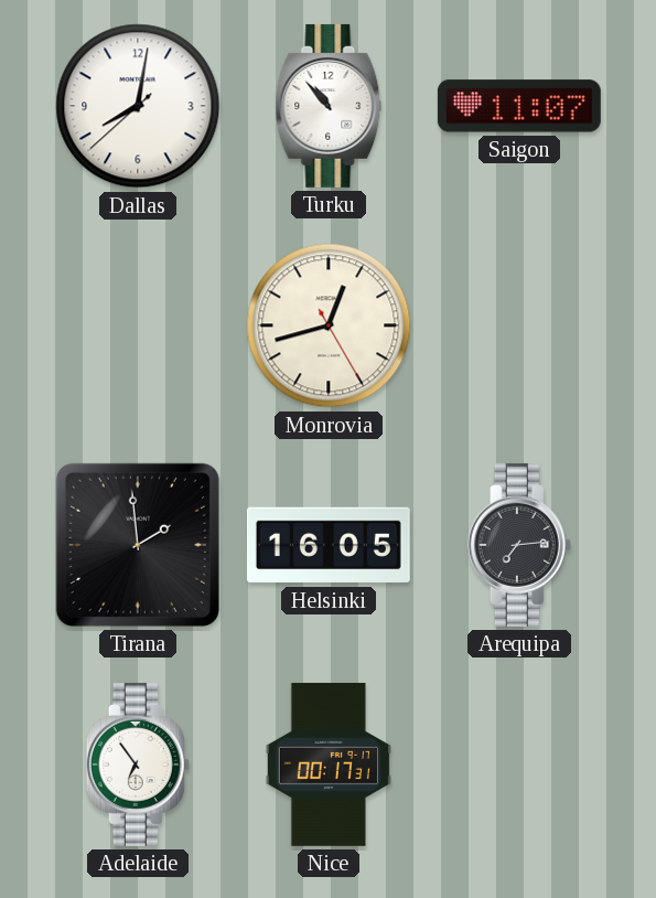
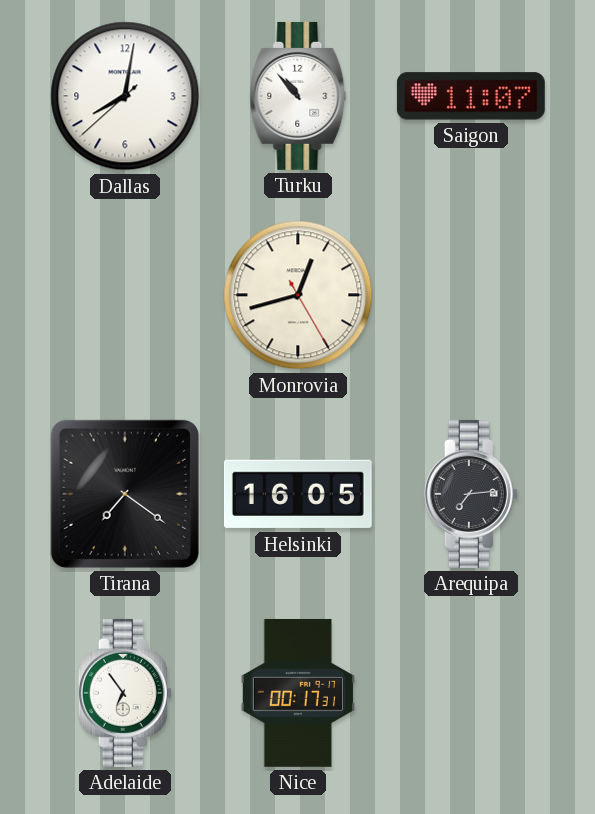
Tirana: 1:59 -> 7:21 (125, 494)
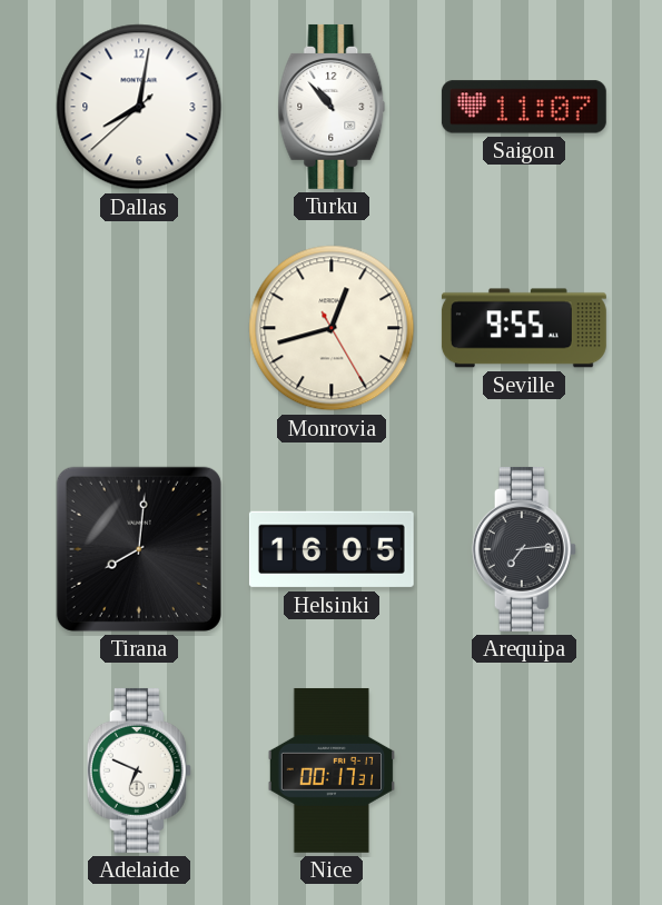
Seville: none -> 9:55 (524, 328)
Tirana: 7:21 -> 8:01 (139, 549)
Adelaide: 6:54 -> 6:49 (139, 770)
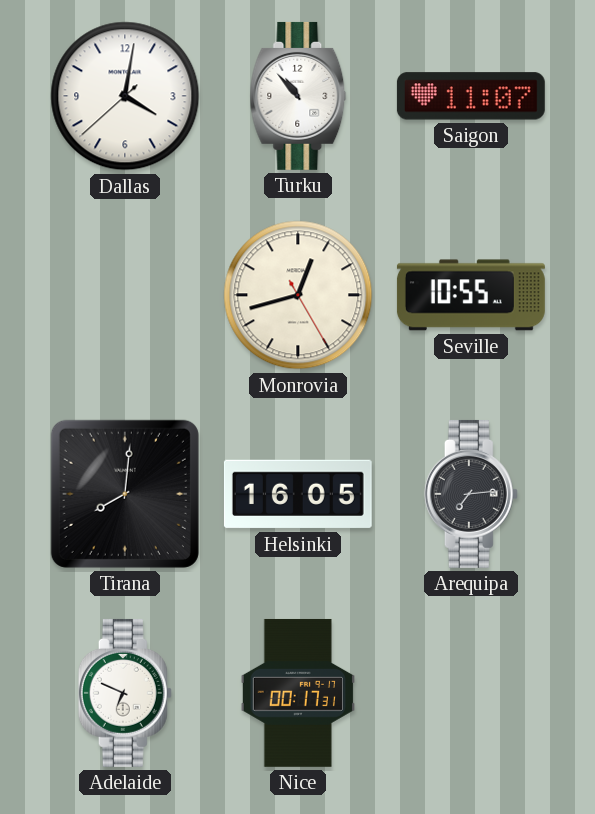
Dallas: 8:01 -> 4:01 (125, 96)
Seville: 9:55 -> 10:55 (471, 295)
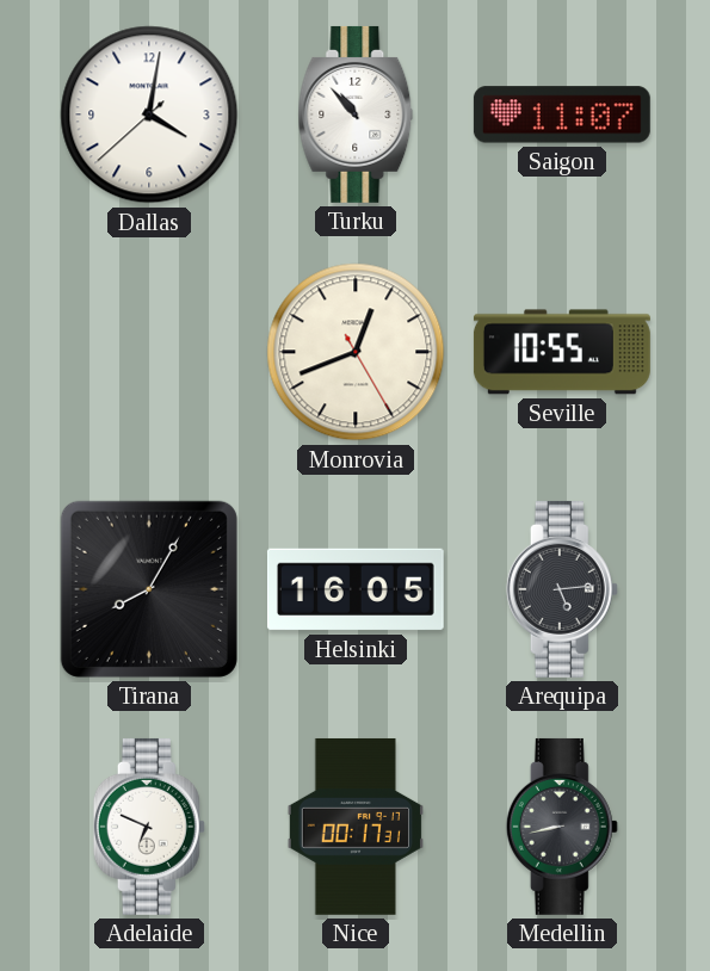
Monrovia: 12:42 -> 12:41 (356, 352)
Tirana: 8:01 -> 8:05 (149, 589)
Arequipa: 7:14 -> 5:14 (562, 589)
Medellin: none -> 8:43 (562, 827)
